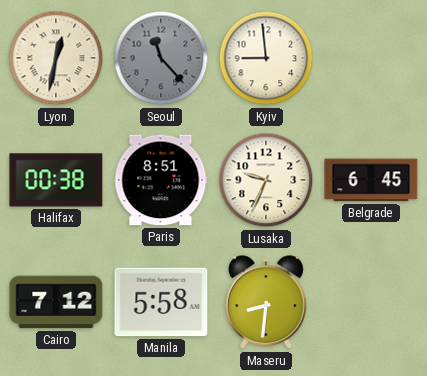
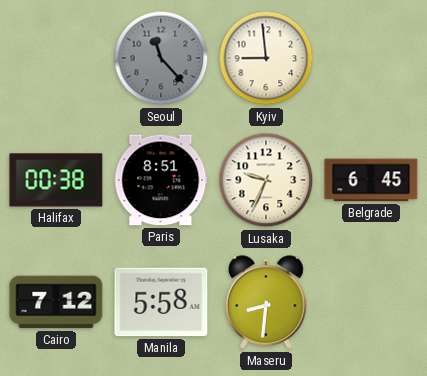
Lyon: 12:32 -> none (56, 58)
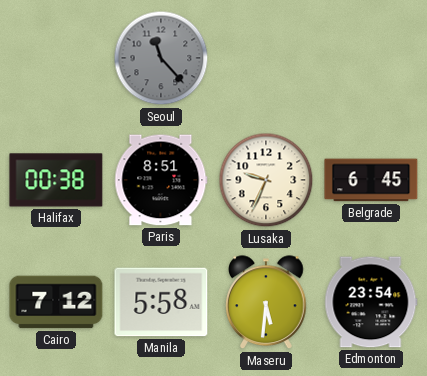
Kyiv: 8:59 -> none (266, 58)
Maseru: 8:31 -> 5:31 (267, 303)
Edmonton: none -> 23:54 (371, 302)
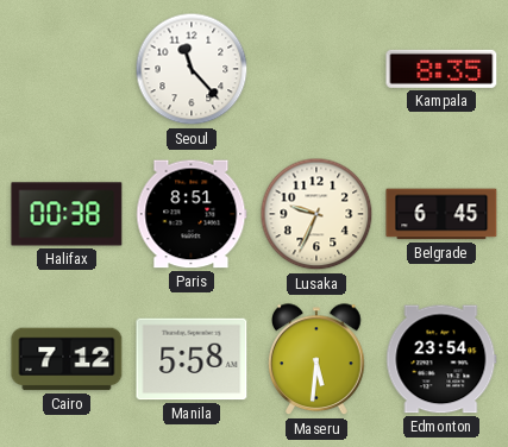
Seoul dial: grey -> white (192, 69)
Kampala: none -> 8:35 (441, 69)
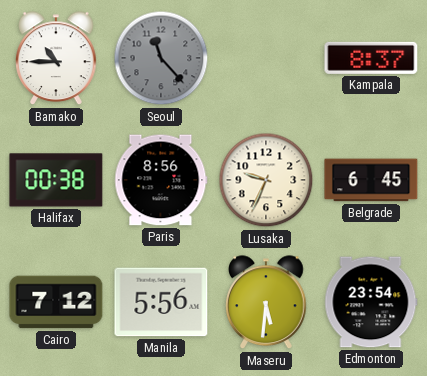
Bamako: none -> 10:45 (57, 59)
Seoul dial: white -> grey (161, 58)
Kampala: 8:35 -> 8:37 (371, 58)
Paris: 8:51 -> 8:56 (161, 180)
Manila: 5:58 -> 5:56 (161, 302)
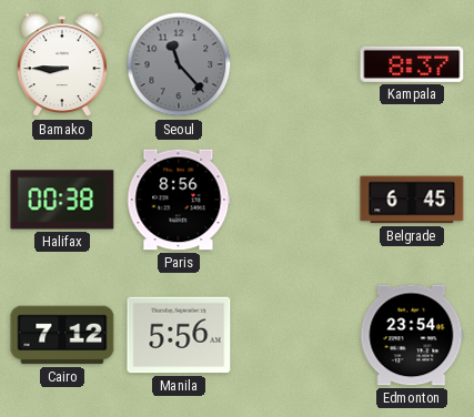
Bamako: 10:45 -> 8:45 (63, 65)
Lusaka: 9:34 -> none (266, 180)
Maseru: 5:31 -> none (267, 303)
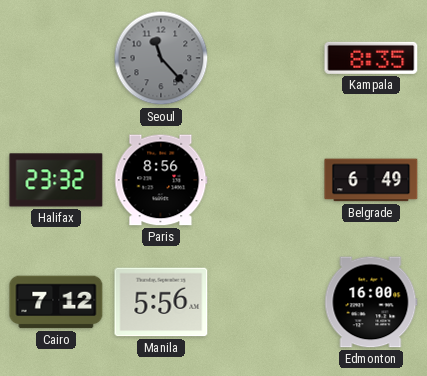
Bamako: 8:45 -> none (63, 65)
Kampala: 8:37 -> 8:35 (371, 58)
Halifax: 00:38 -> 23:32 (56, 180)
Belgrade: 6:45 -> 6:49 (371, 180)
Edmonton: 23:54 -> 16:00 (371, 302)
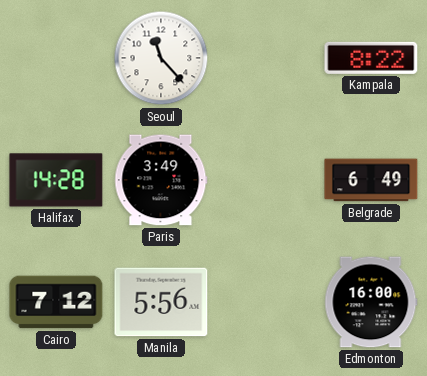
Seoul dial: grey -> white (161, 58)
Kampala: 8:35 -> 8:22 (371, 58)
Halifax: 23:32 -> 14:28 (56, 180)
Paris: 8:56 -> 3:49 (161, 180)
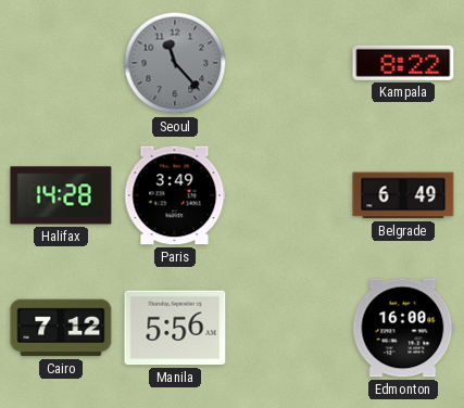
Seoul dial: white -> grey (175, 63)
